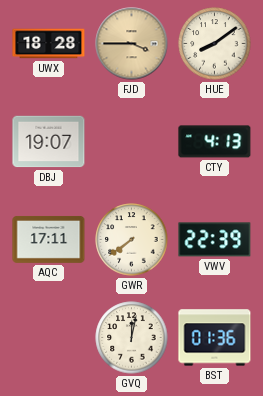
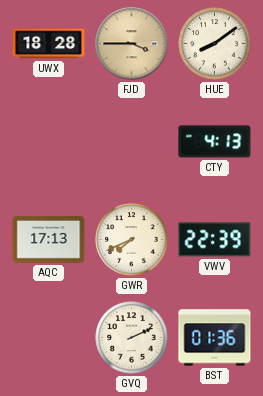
DBJ: 19:07 -> none (49, 142)
AQC: 17:11 -> 17:13 (49, 239)
GWR: 7:39 -> 7:41 (132, 240)
GVQ: 12:02 -> 2:11 (132, 338)
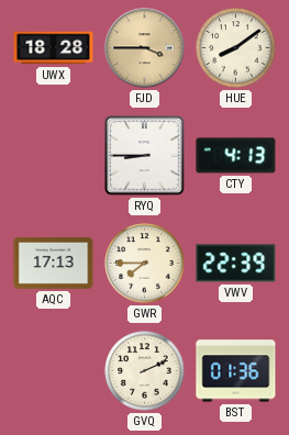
RYQ: none -> 8:45 (145, 156)
GWR: 7:41 -> 7:45 (145, 264)
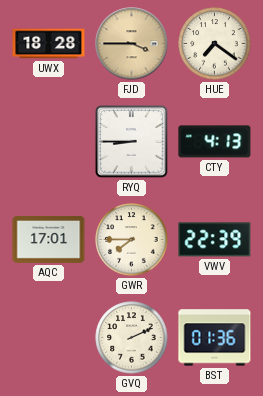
HUE: 8:09 -> 7:21 (215, 44)
AQC: 17:13 -> 17:01 (49, 239)
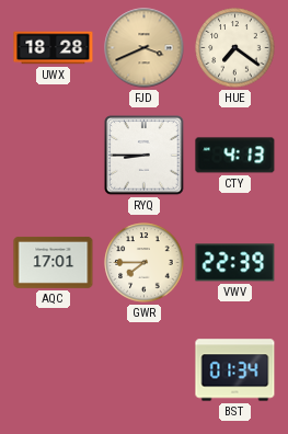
FJD: 3:45 -> 3:41 (145, 48)
GVQ: 2:11 -> none (132, 338)
BST: 01:36 -> 01:34 (235, 370)
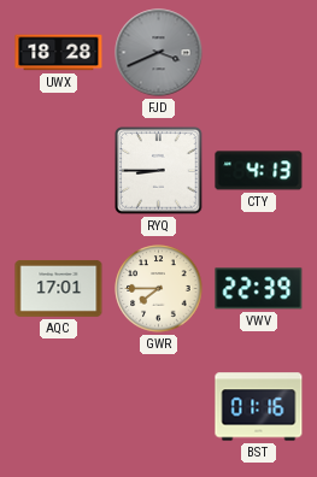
FJD dial: champagne -> grey (159, 53)
HUE: 7:21 -> none (235, 48)
BST: 01:34 -> 01:16 (259, 407)
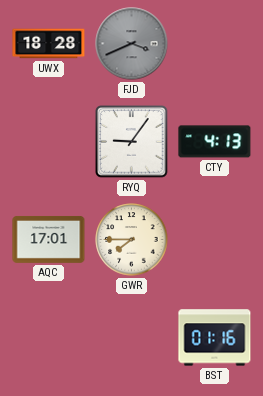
RYQ: 8:45 -> 9:06 (132, 142)
VWV: 22:39 -> none (259, 289)
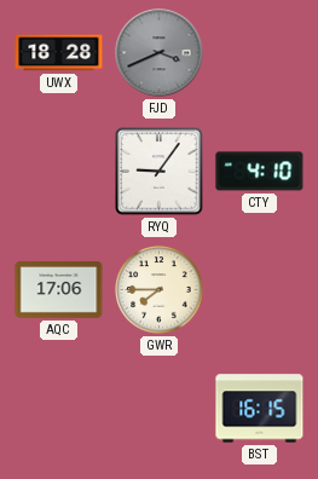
CTY: 4:13 -> 4:10 (260, 172)
AQC: 17:01 -> 17:06 (59, 289)
BST: 01:16 -> 16:15 (260, 409)
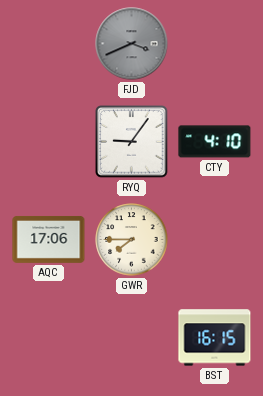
UWX: 18:28 -> none (59, 53)
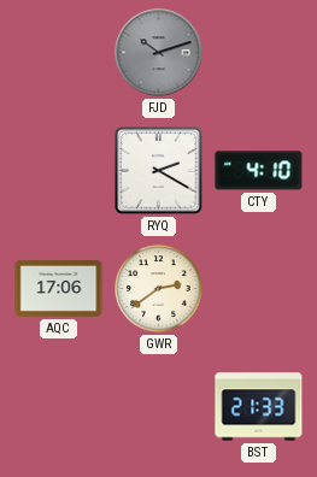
FJD: 3:41 -> 10:12 (159, 53)
RYQ: 9:06 -> 2:20 (159, 171)
GWR: 7:45 -> 2:39 (159, 289)
BST: 16:15 -> 21:33 (259, 407)
